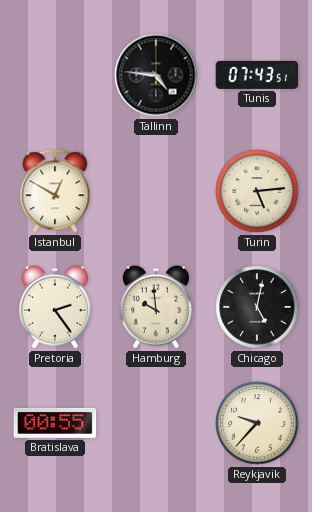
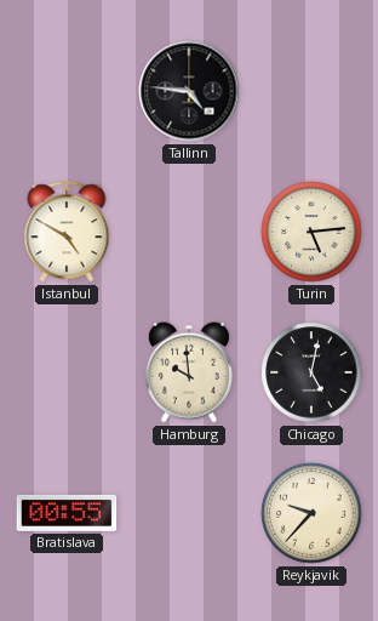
Tunis: 07:43 -> none (257, 75)
Istanbul: 12:50 -> 4:50 (67, 232)
Pretoria: 2:24 -> none (55, 307)
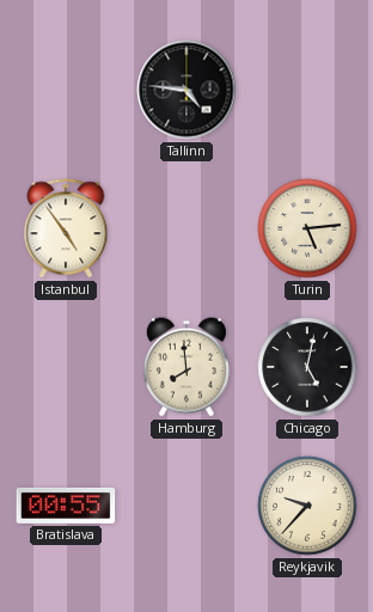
Istanbul: 4:50 -> 4:54 (66, 228)
Hamburg: 9:59 -> 7:59 (186, 367)
